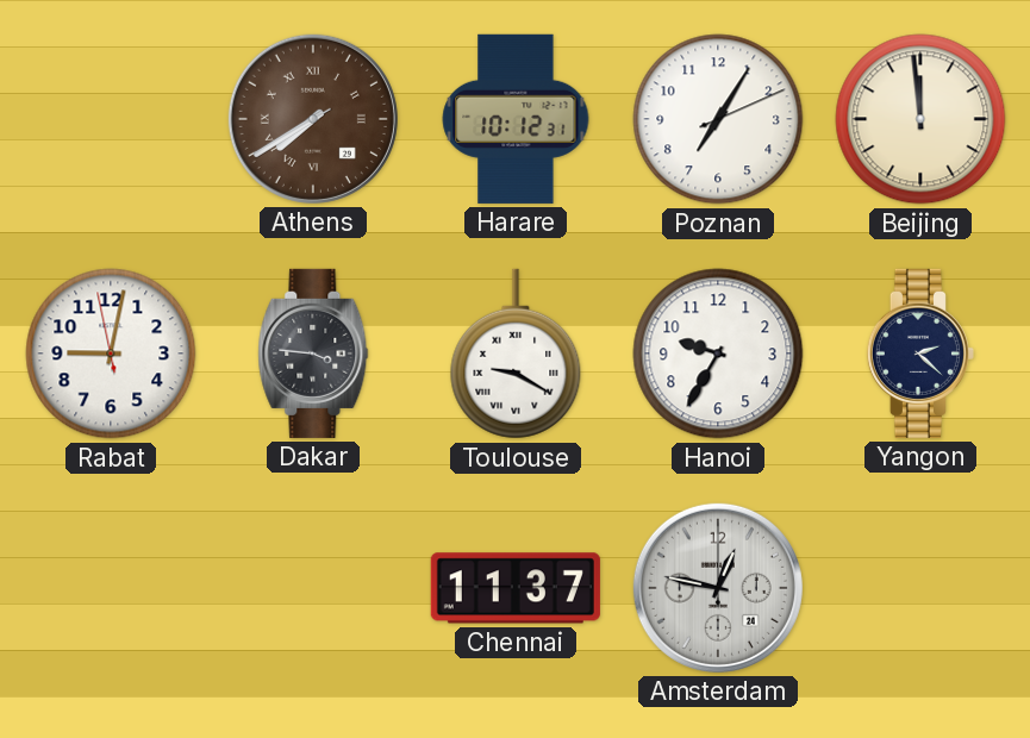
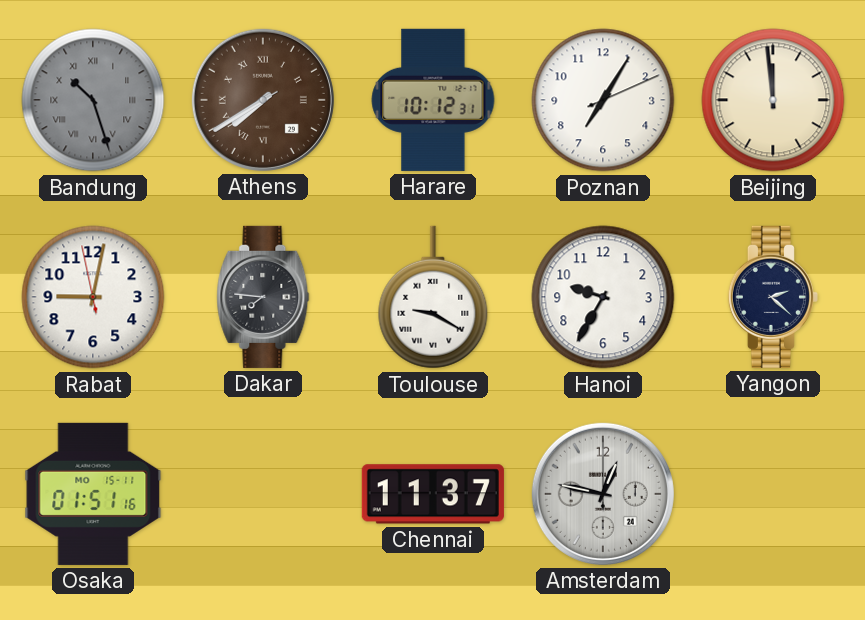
Bandung: none -> 10:27 (93, 100)
Dakar: 3:46 -> 7:46 (263, 297)
Osaka: none -> 01:51 (93, 494)
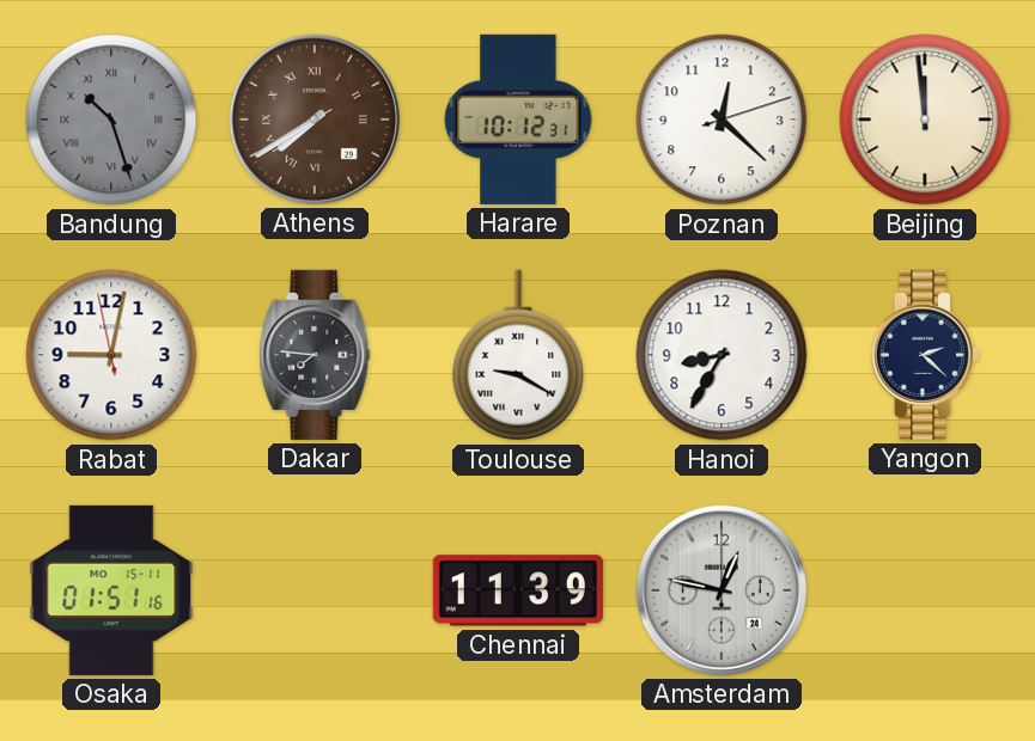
Poznan: 7:05 -> 12:22 (722, 120)
Hanoi: 9:35 -> 8:35 (722, 355)
Chennai: 11:37 -> 11:39 (518, 590)
